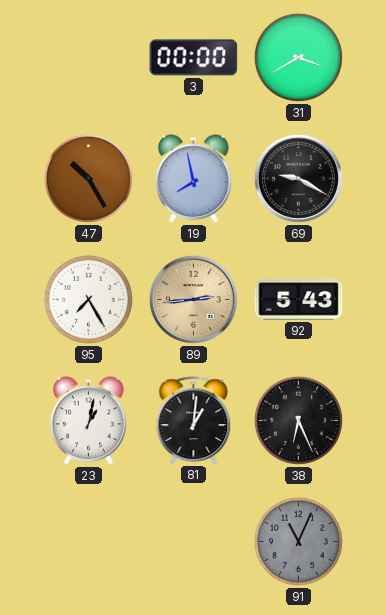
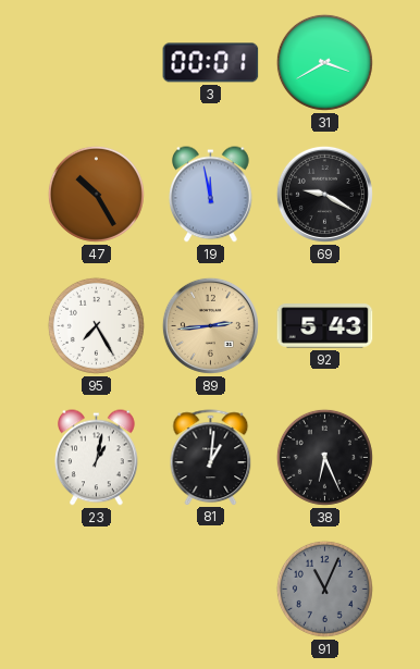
3: 00:00 -> 00:01 (211, 63)
19: 7:58 -> 11:58 (211, 195)
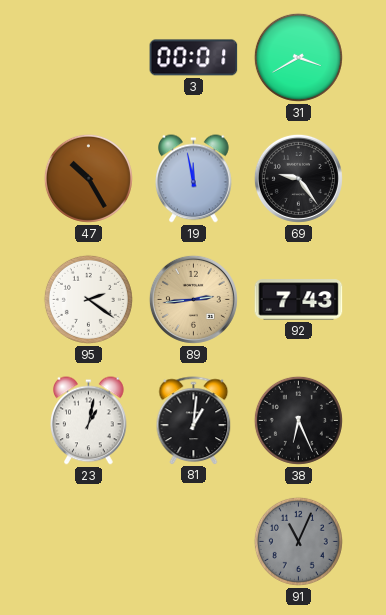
69: 9:20 -> 9:24 (298, 178)
95: 7:25 -> 2:21 (88, 299)
92: 5:43 -> 7:43 (299, 300)
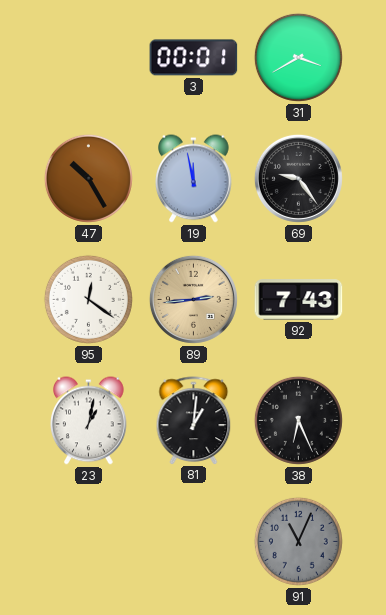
95: 2:21 -> 12:21 (88, 299)
